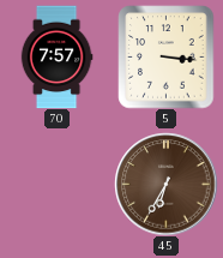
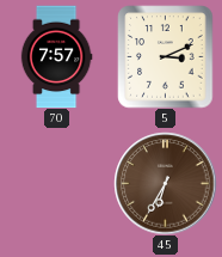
5: 3:16 -> 3:11 (166, 56)
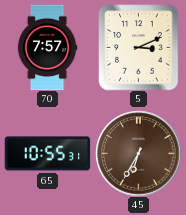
65: none -> 10:55 (47, 154)
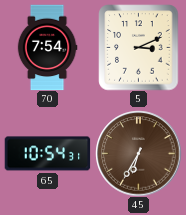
70: 7:57 -> 7:54 (47, 47)
65: 10:55 -> 10:54 (47, 154)
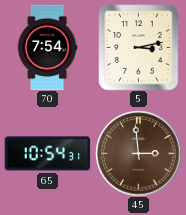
5: 3:11 -> 3:13 (139, 47)
45: 6:35 -> 2:59 (138, 153)
